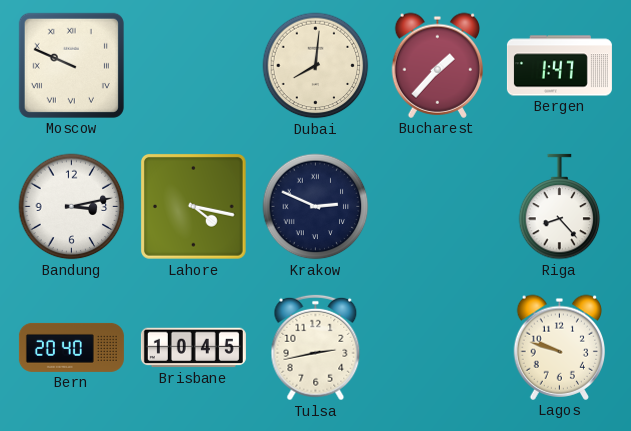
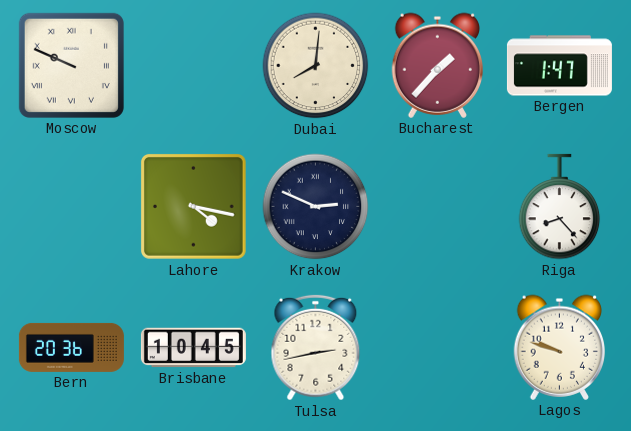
Bandung: 3:13 -> none (72, 207)
Bern: 20:40 -> 20:36 (71, 347)
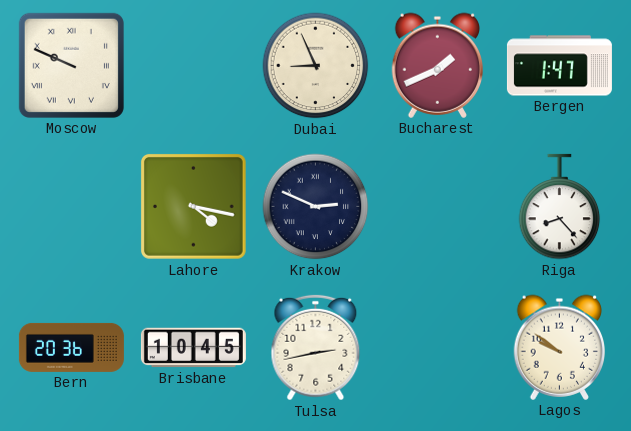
Dubai: 8:01 -> 8:56 (316, 66)
Bucharest: 1:37 -> 1:41 (438, 65)
Lagos: 9:48 -> 9:51 (560, 347)
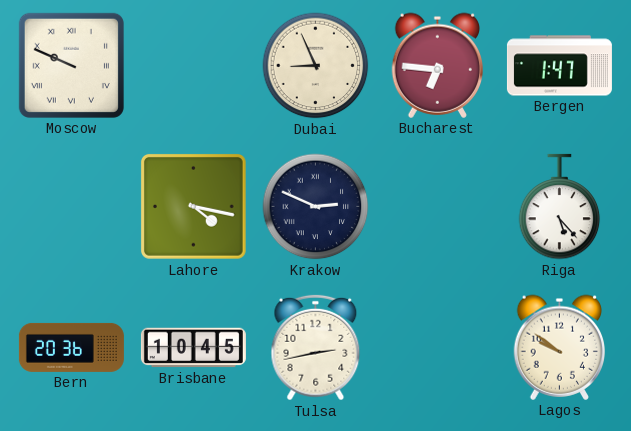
Bucharest: 1:41 -> 6:46 (438, 65)
Riga: 8:23 -> 5:23 (560, 207)
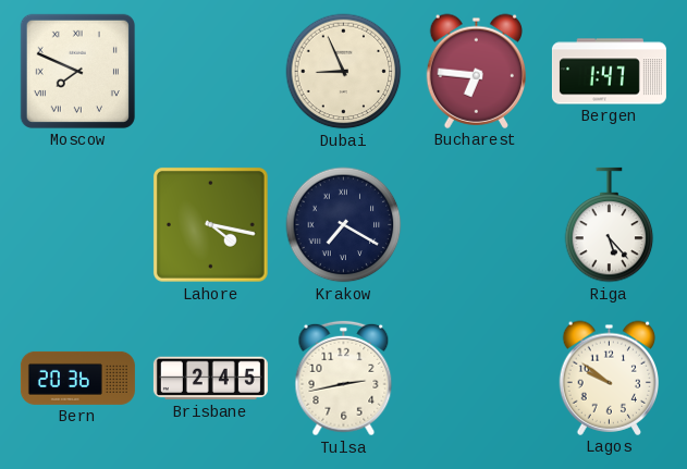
Moscow: 9:49 -> 7:49 (77, 71)
Krakow: 2:49 -> 7:20 (344, 225)
Brisbane: 10:45 -> 2:45 (210, 379)
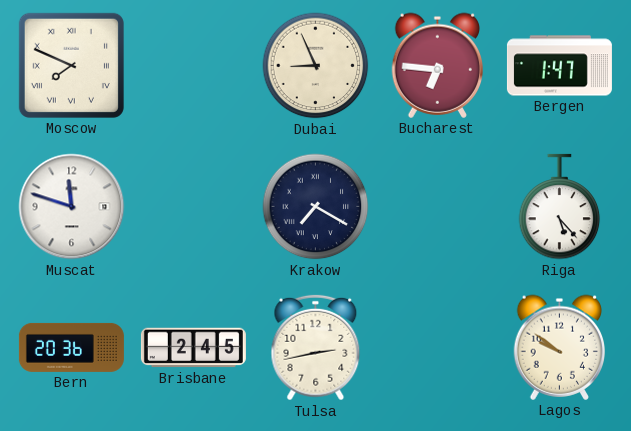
Muscat: none -> 11:48 (72, 207)
Lahore: 4:17 -> none (211, 225)
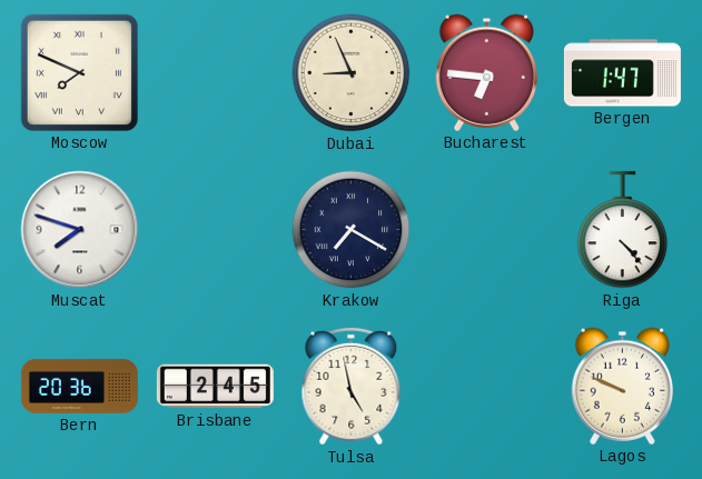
Muscat: 11:48 -> 7:48 (80, 230)
Riga: 5:23 -> 4:23 (623, 230)
Tulsa: 2:43 -> 4:58 (352, 387)
Lagos: 9:51 -> 9:49 (623, 386)
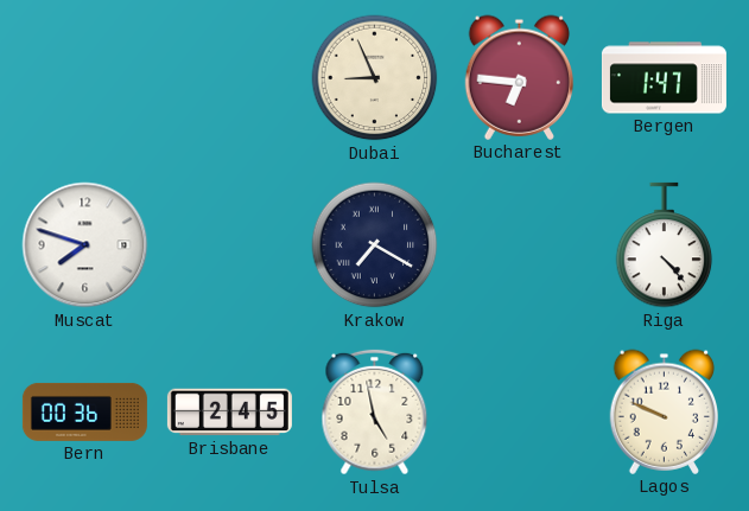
Moscow: 7:49 -> none (79, 72)
Bern: 20:36 -> 00:36 (84, 411)
